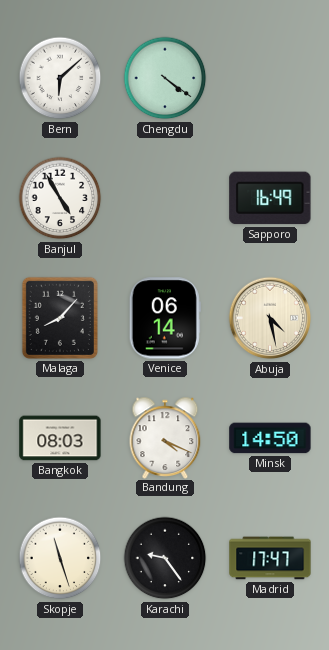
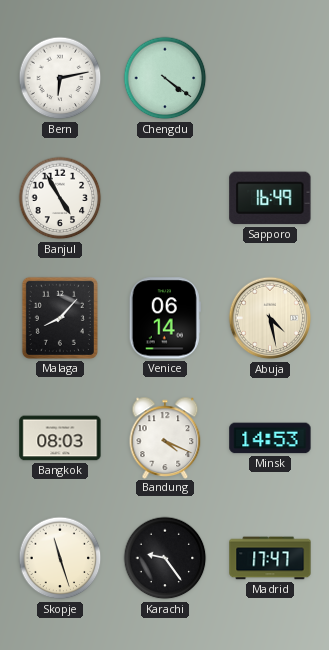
Bern: 6:08 -> 6:13 (60, 78)
Minsk: 14:50 -> 14:53 (270, 438)
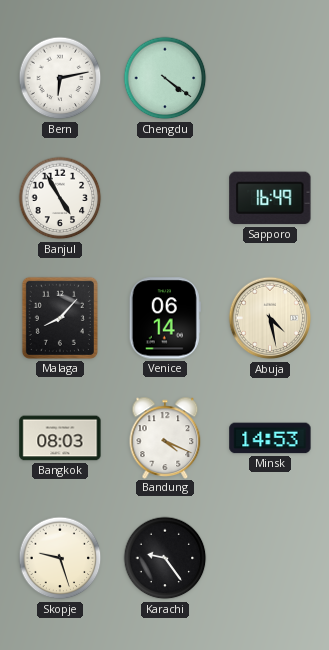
Skopje: 11:27 -> 9:27 (60, 558)
Madrid: 17:47 -> none (270, 558)
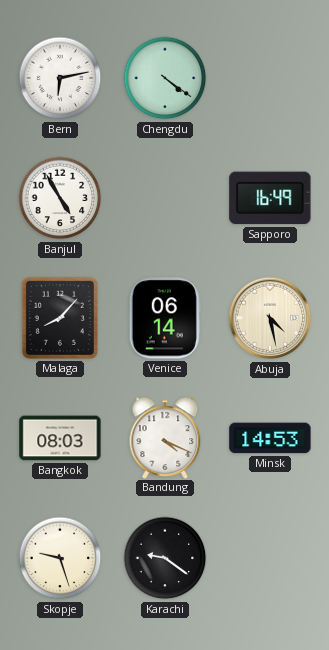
Karachi: 9:24 -> 9:21 (165, 558)
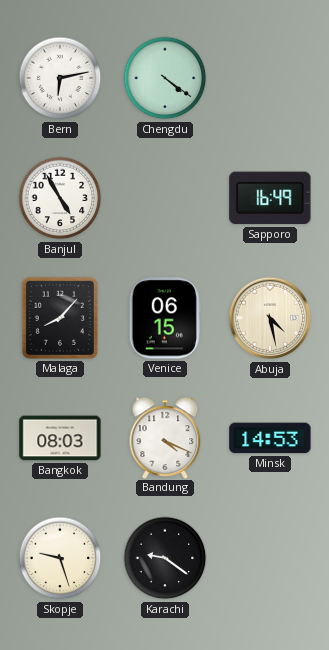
Venice: 06:14 -> 06:15 (165, 318)
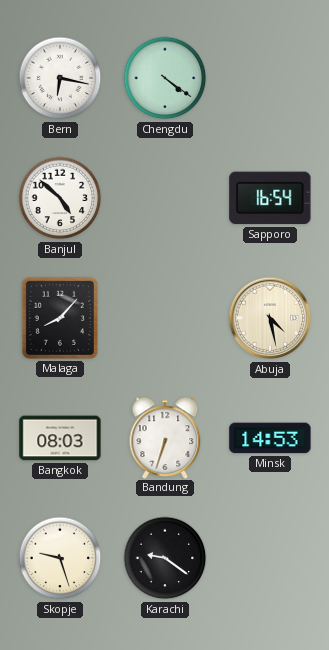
Bern: 6:13 -> 6:17 (60, 78)
Banjul: 4:55 -> 4:52 (60, 198)
Sapporo: 16:49 -> 16:54 (270, 198)
Venice: 06:15 -> none (165, 318)
Bandung: 4:19 -> 6:33 (165, 437)
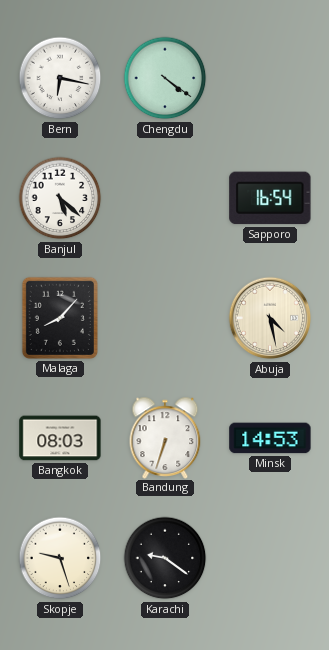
Banjul: 4:52 -> 5:22 (60, 198)
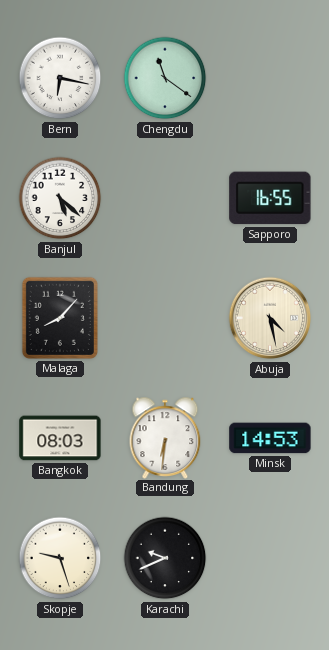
Chengdu: 4:21 -> 11:21 (165, 78)
Sapporo: 16:54 -> 16:55 (270, 198)
Bandung: 6:33 -> 6:31 (165, 437)
Karachi: 9:21 -> 9:41 (165, 558)
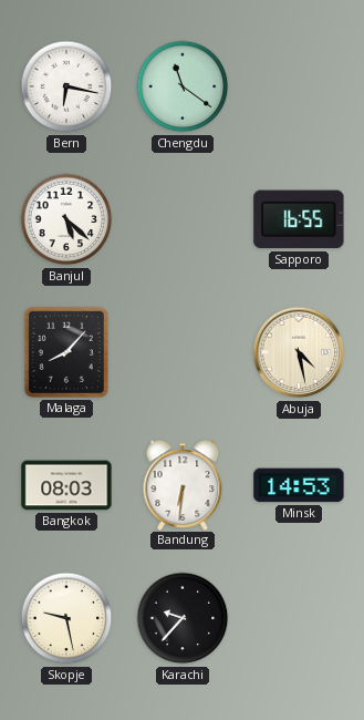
Skopje: 9:27 -> 9:28 (66, 618)
Karachi: 9:41 -> 9:37 (183, 618)
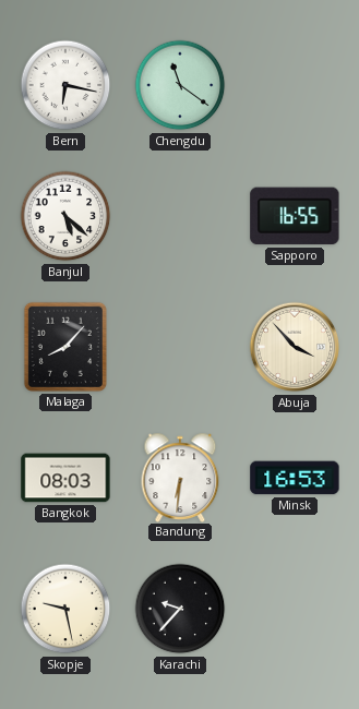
Abuja: 4:28 -> 3:53 (295, 347)
Minsk: 14:53 -> 16:53 (295, 478)
